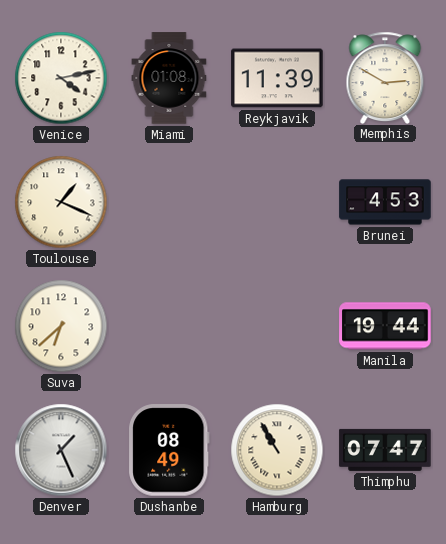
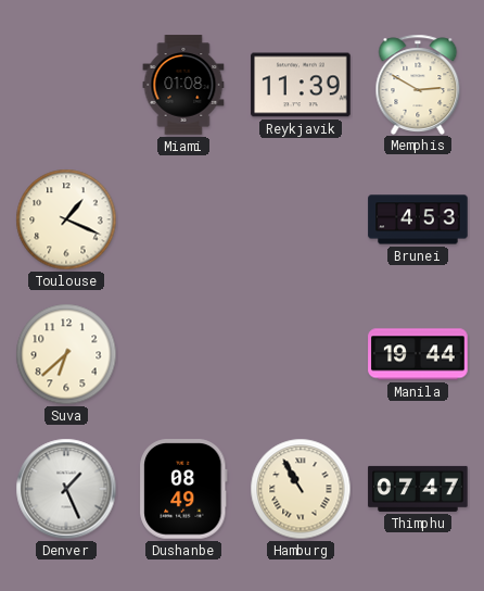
Venice: 4:13 -> none (61, 78)
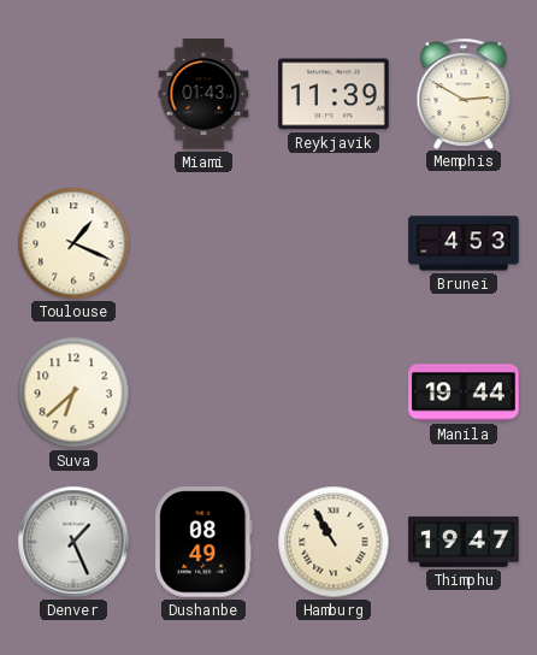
Miami: 01:08 -> 01:43 (203, 94)
Thimphu: 07:47 -> 19:47 (464, 542)
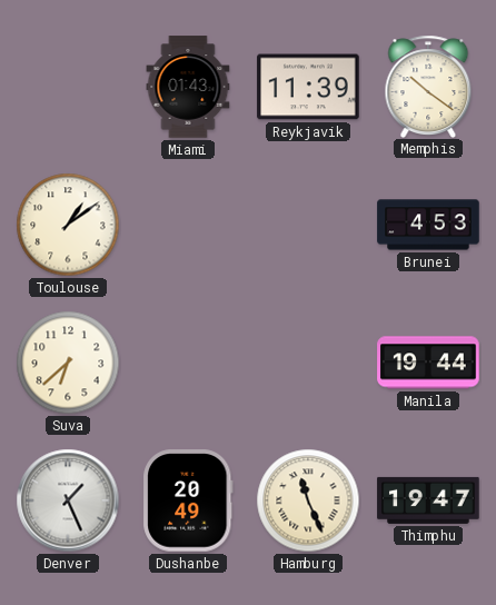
Memphis: 2:50 -> 10:21 (428, 86)
Toulouse: 1:19 -> 1:09 (68, 225)
Dushanbe: 08:49 -> 20:49 (189, 500)
Hamburg: 10:55 -> 11:26 (308, 500)
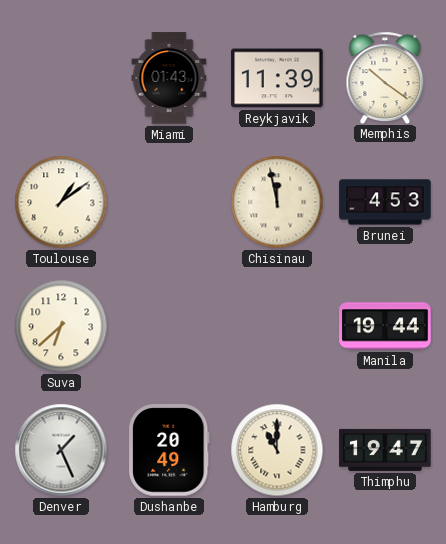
Chisinau: none -> 11:58 (277, 202)
Hamburg: 11:26 -> 11:00 (277, 450)
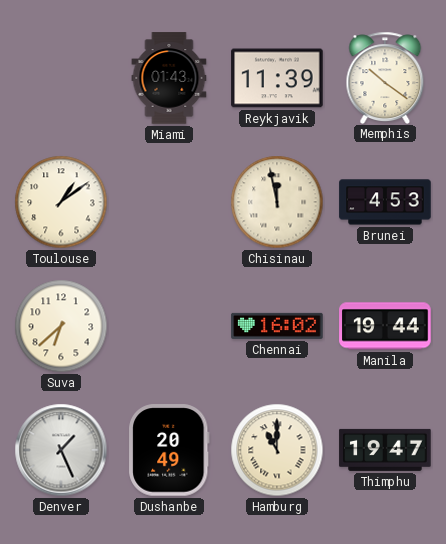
Chennai: none -> 16:02 (277, 326)
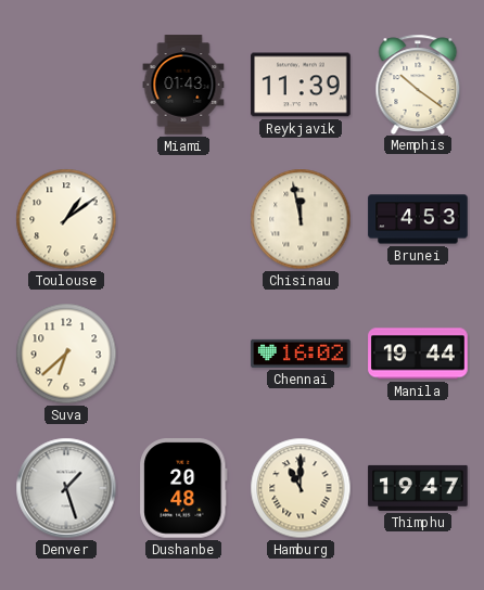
Denver: 1:26 -> 1:27 (66, 488)
Dushanbe: 20:49 -> 20:48 (184, 488)
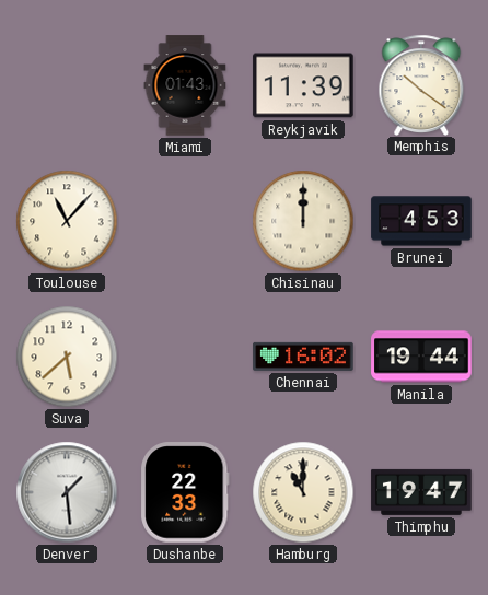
Toulouse: 1:09 -> 11:07 (67, 221)
Chisinau: 11:58 -> 12:00 (303, 221)
Suva: 6:38 -> 5:38 (67, 357)
Denver: 1:27 -> 1:29 (67, 492)
Dushanbe: 20:48 -> 22:33 (186, 492)
